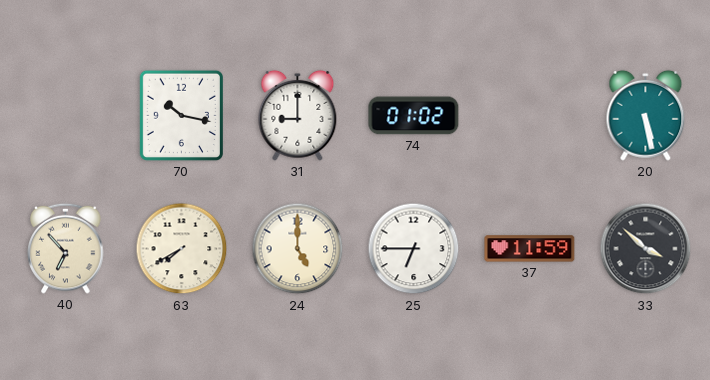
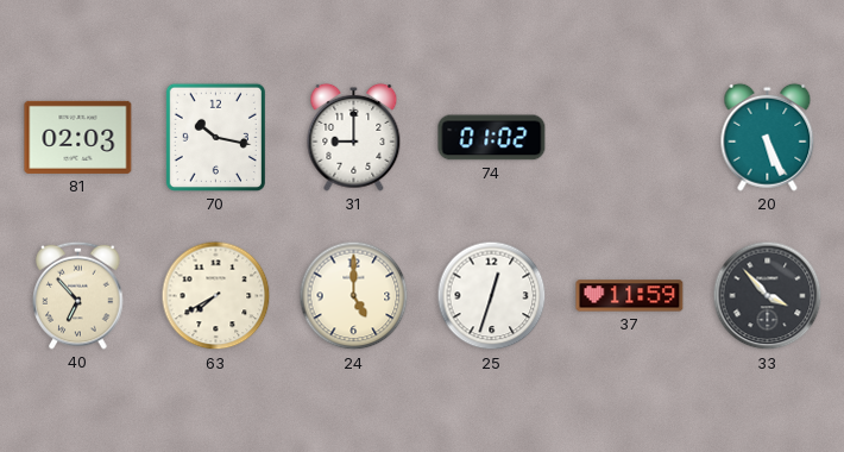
81: none -> 02:03 (78, 137)
20: 5:28 -> 5:26 (768, 137)
25: 6:45 -> 12:33 (492, 296)
33: 3:52 -> 3:53 (768, 296)
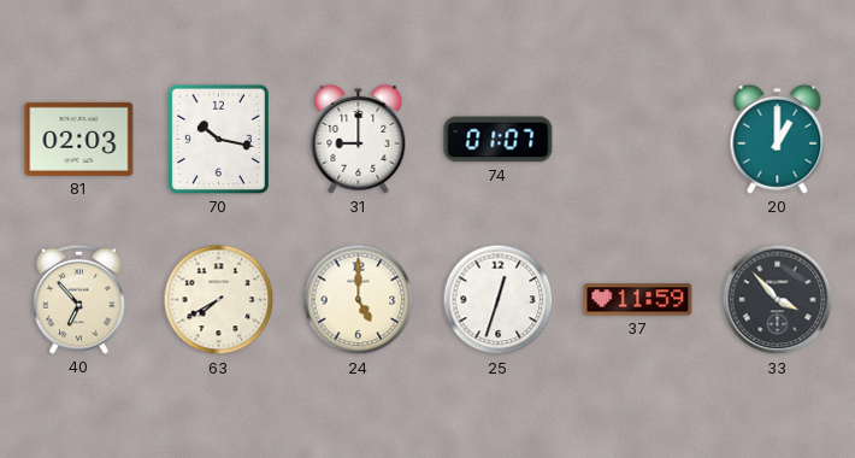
74: 01:02 -> 01:07 (499, 140)
20: 5:26 -> 1:00 (778, 139)
